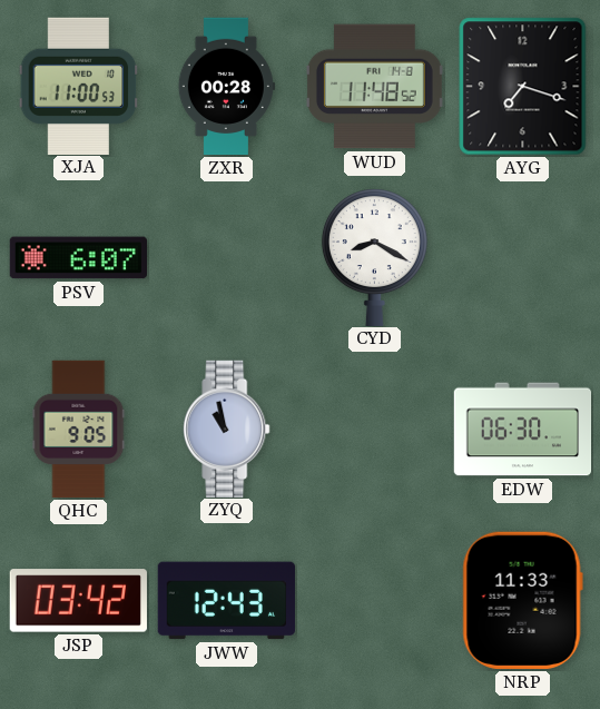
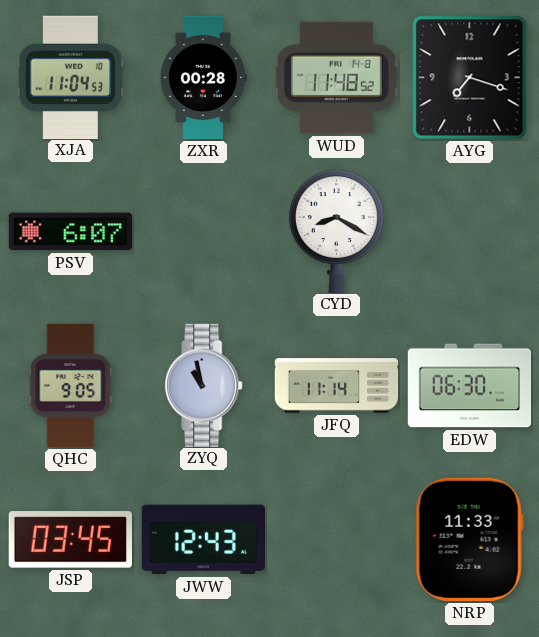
XJA: 11:00 -> 11:04 (71, 77)
JFQ: none -> 11:14 (337, 386)
JSP: 03:42 -> 03:45 (70, 540)
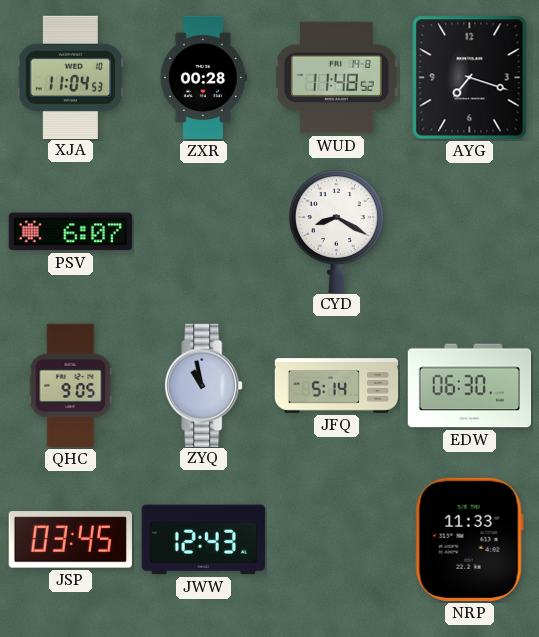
JFQ: 11:14 -> 5:14 (337, 386)
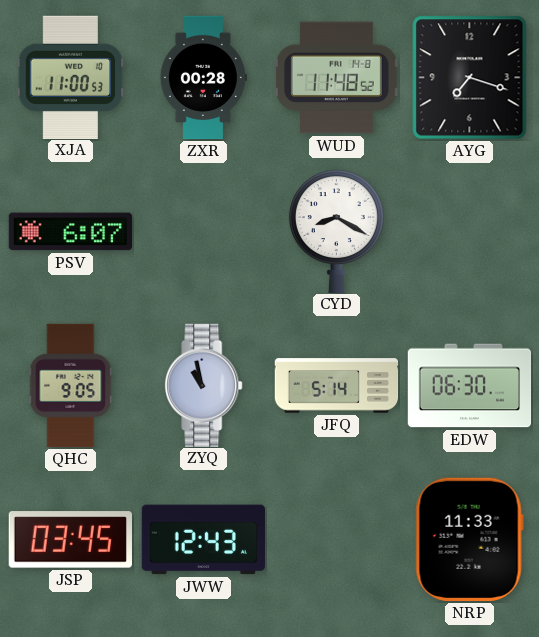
XJA: 11:04 -> 11:00 (71, 77)
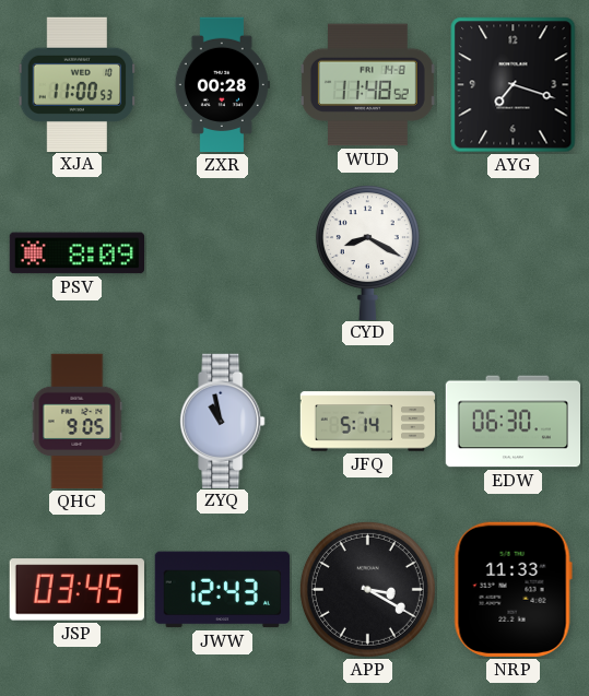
PSV: 6:07 -> 8:09 (76, 253)
APP: none -> 3:20 (367, 589)
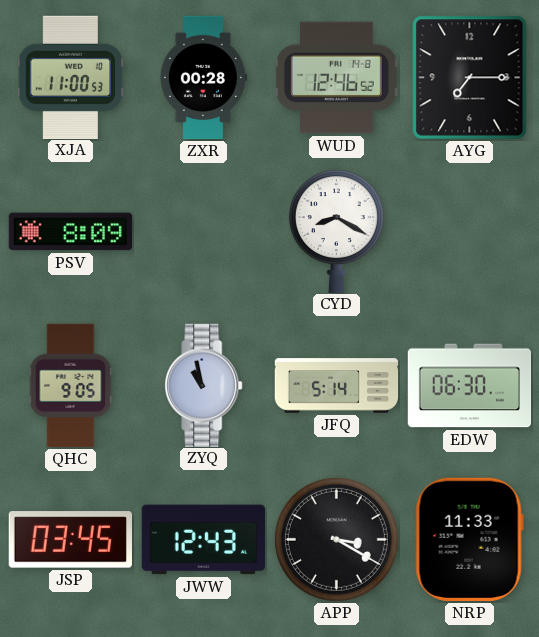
WUD: 11:48 -> 12:46 (336, 78)
AYG: 7:18 -> 7:15 (470, 78)
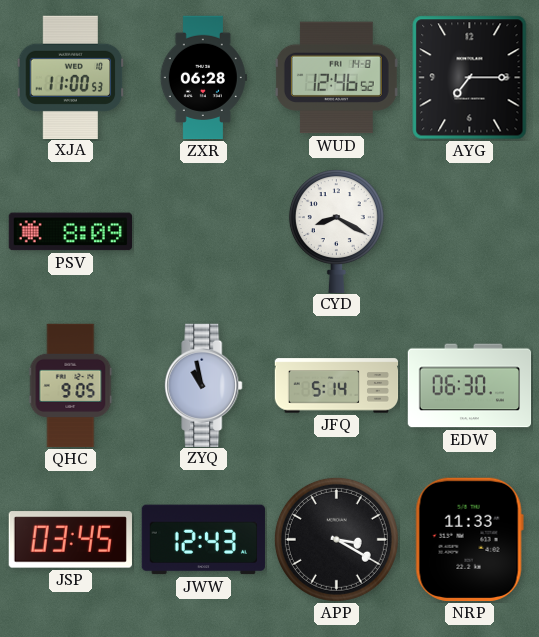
ZXR: 00:28 -> 06:28 (203, 78)
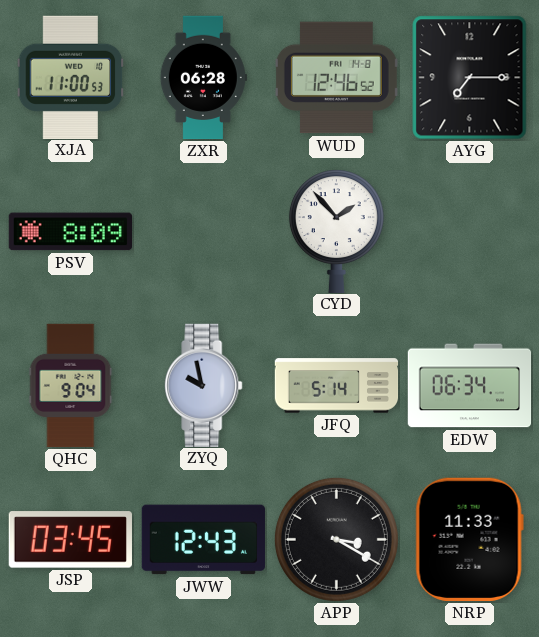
CYD: 8:20 -> 1:53 (336, 231)
QHC: 9:05 -> 9:04 (71, 386)
ZYQ: 10:58 -> 9:58 (204, 385)
EDW: 06:30 -> 06:34 (470, 386)
